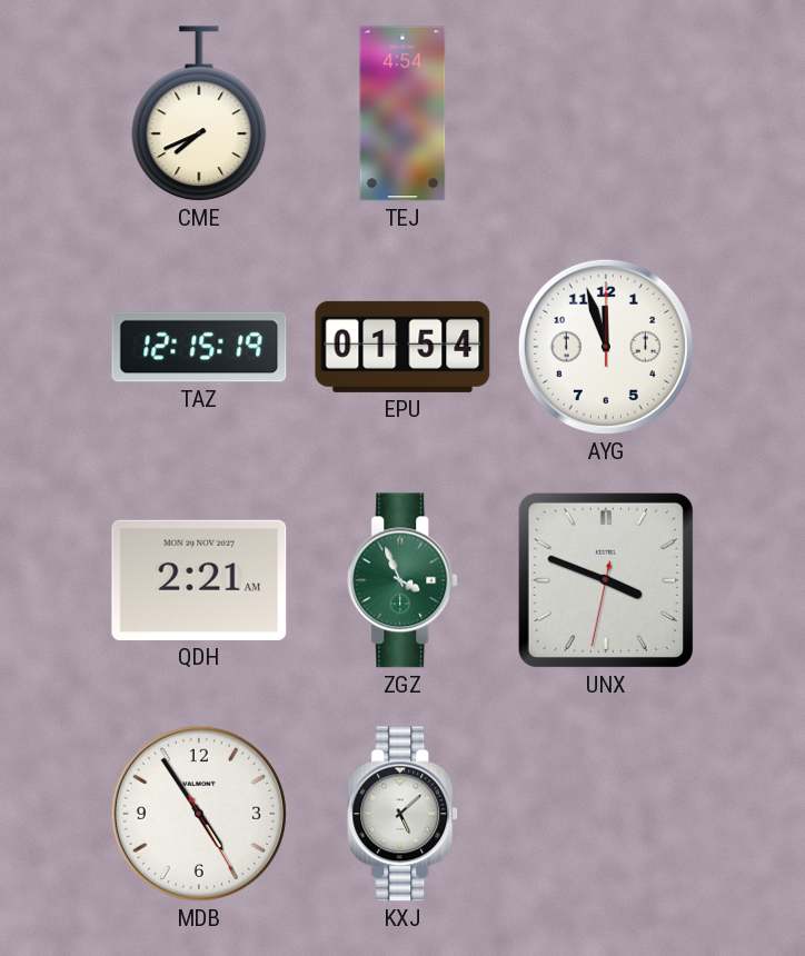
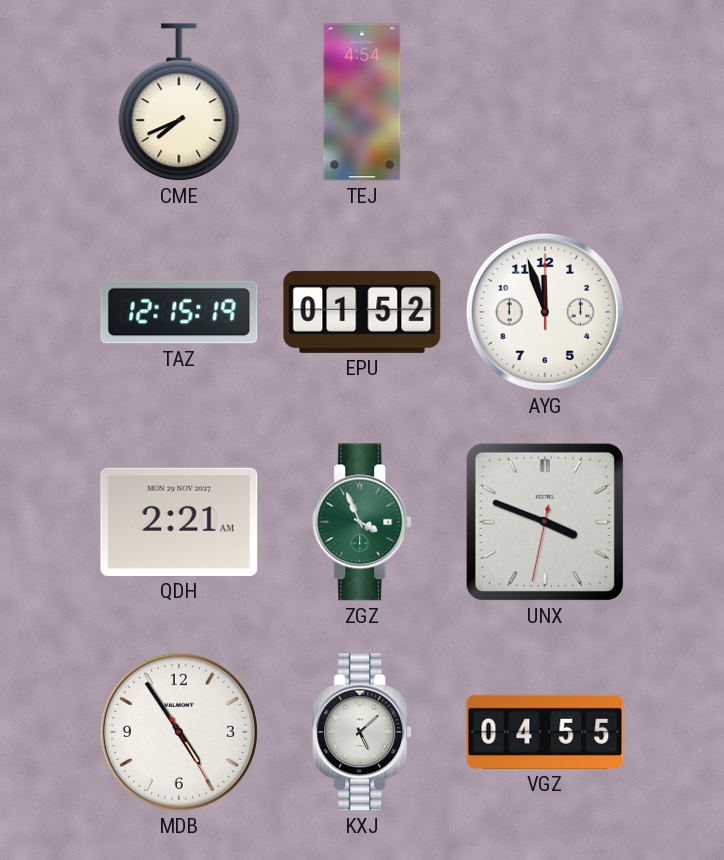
EPU: 01:54 -> 01:52 (362, 312)
VGZ: none -> 04:55 (545, 732)
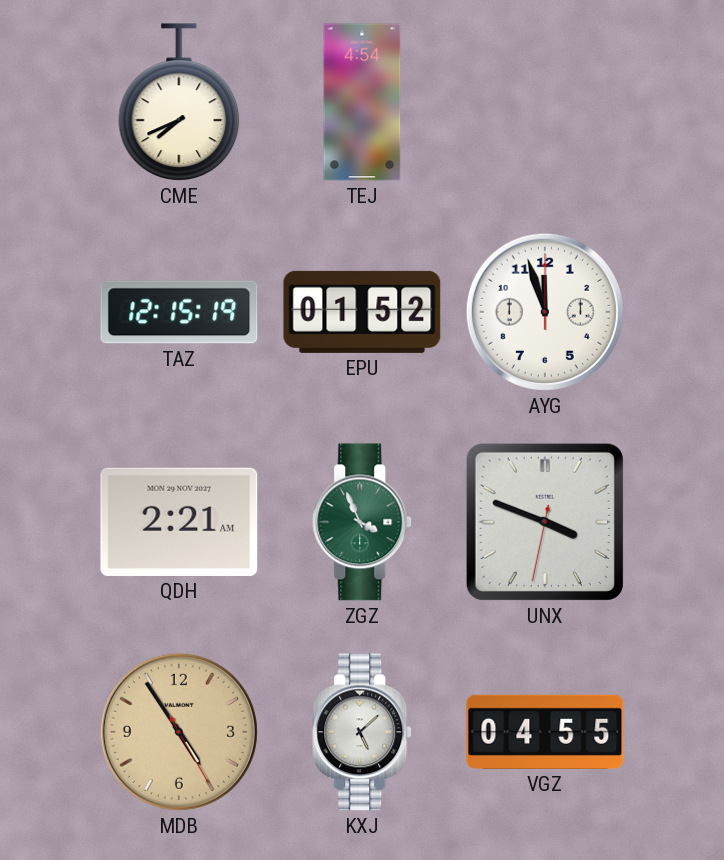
MDB dial: white -> champagne (179, 732)
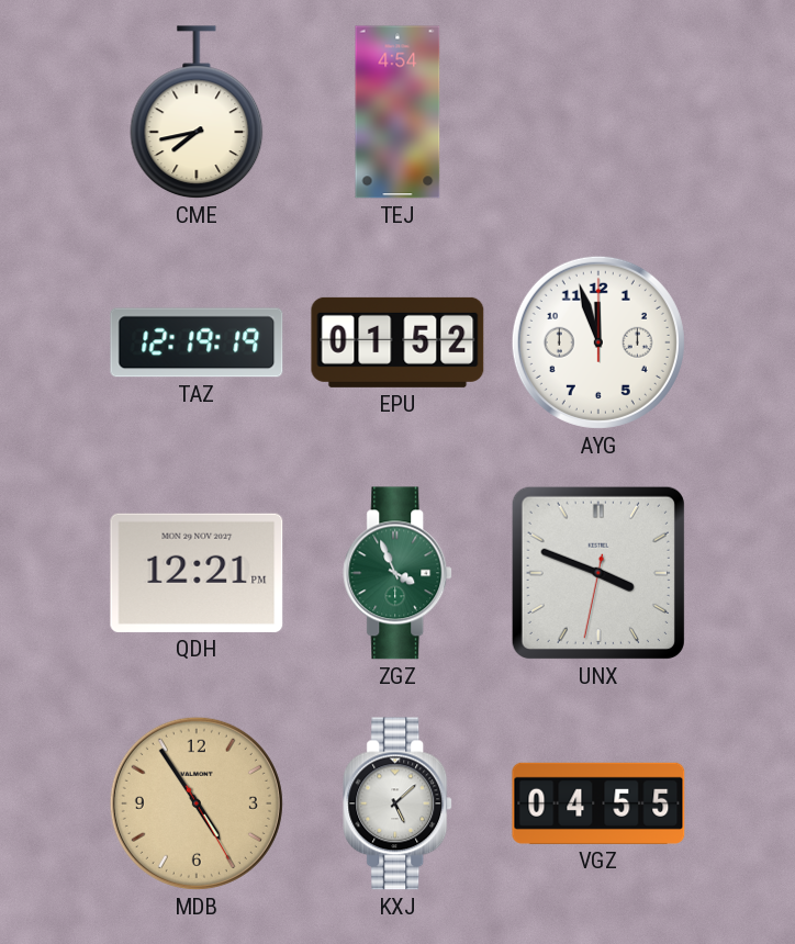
CME: 7:41 -> 7:43 (197, 113)
TAZ: 12:15 -> 12:19 (197, 342)
QDH: 2:21 -> 12:21 (197, 573)
